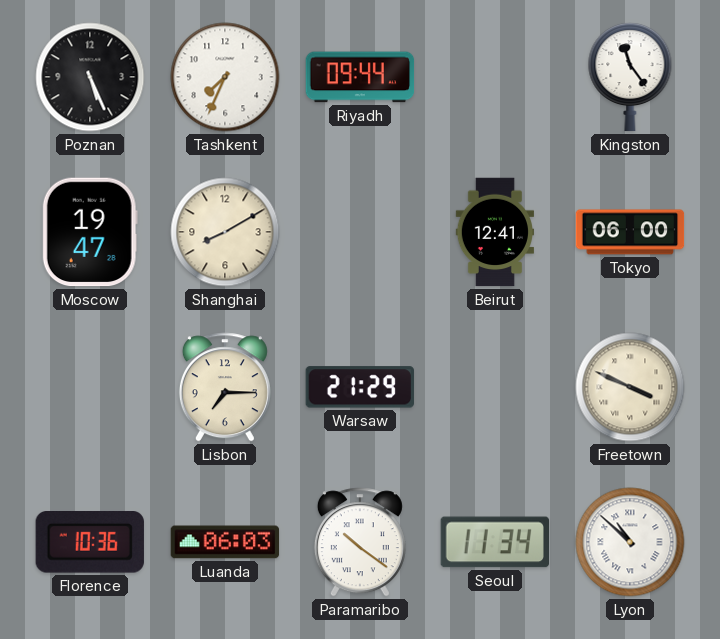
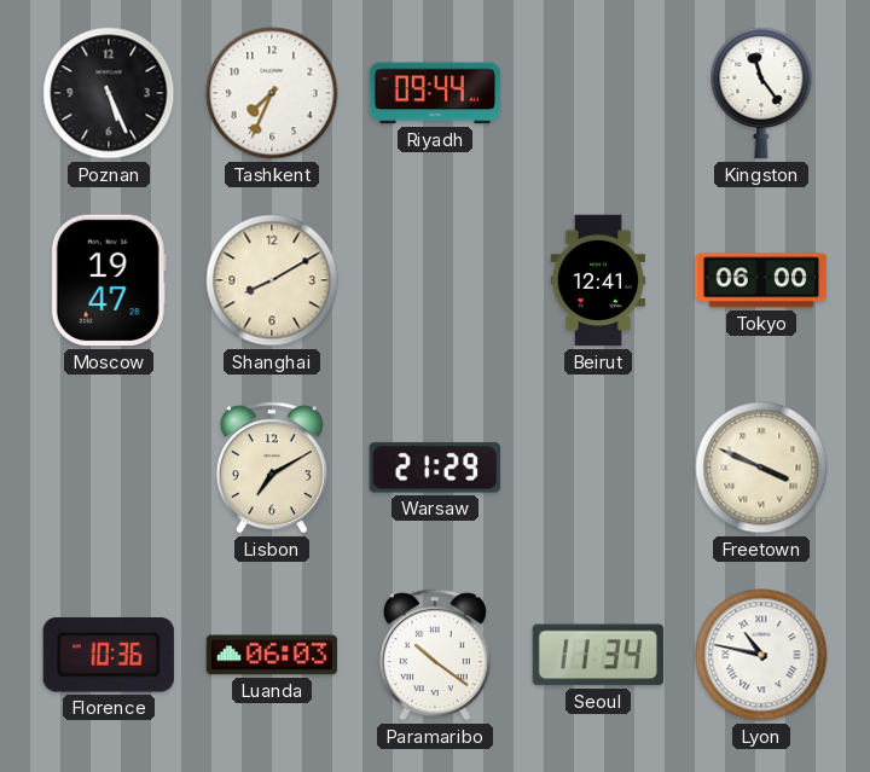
Lisbon: 7:15 -> 7:10 (272, 468)
Lyon: 10:52 -> 10:47 (761, 655)
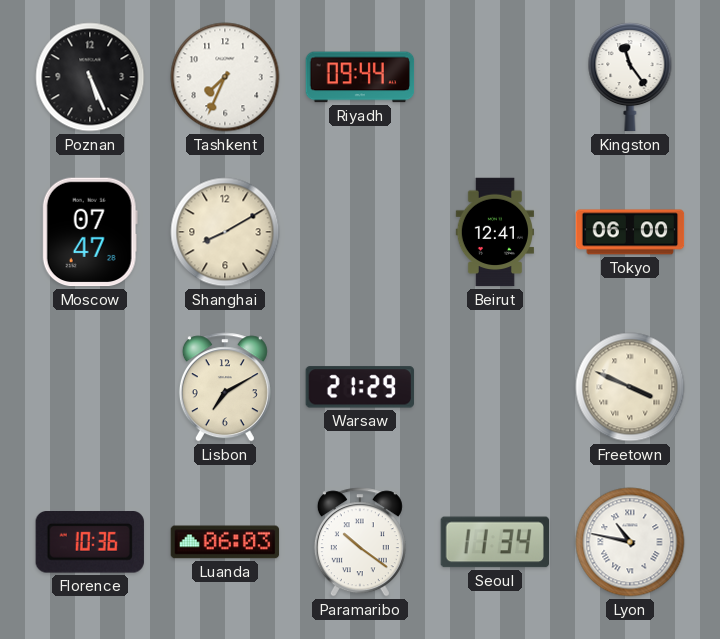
Moscow: 19:47 -> 07:47 (90, 232)
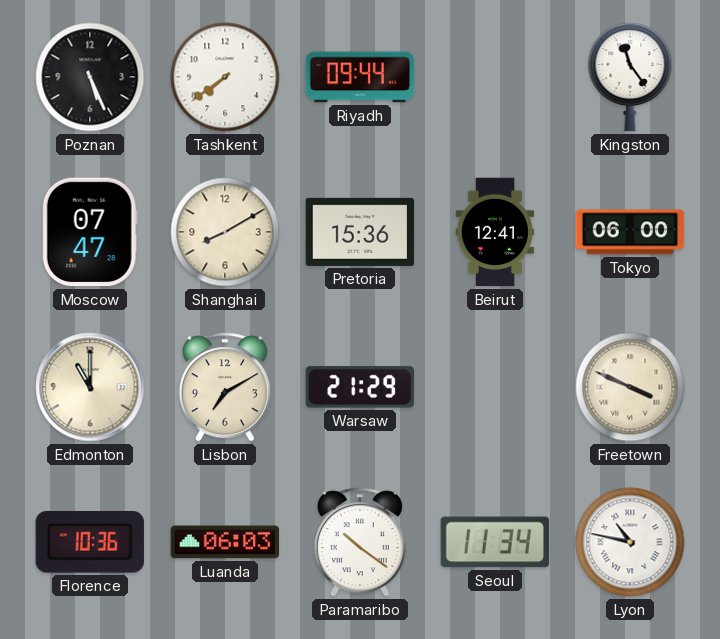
Tashkent: 7:34 -> 7:39 (225, 77)
Pretoria: none -> 15:36 (360, 232)
Edmonton: none -> 11:00 (90, 387)
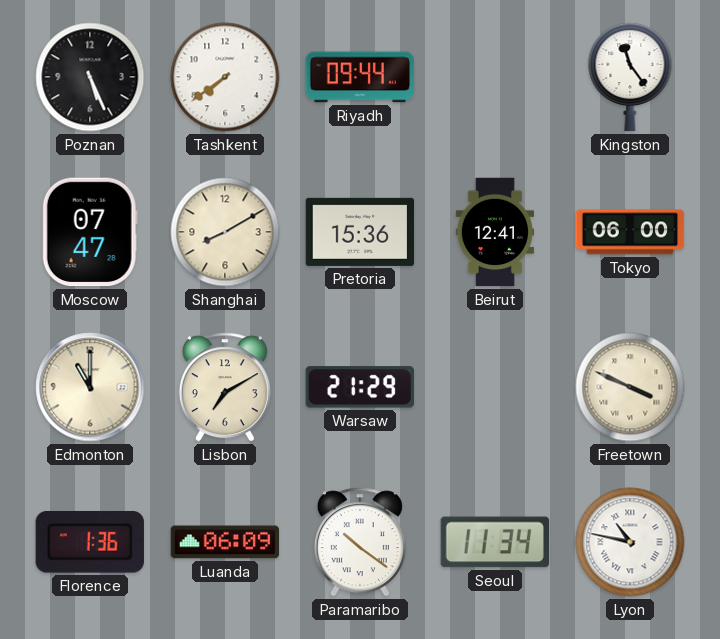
Florence: 10:36 -> 1:36 (90, 543)
Luanda: 06:03 -> 06:09 (225, 542)
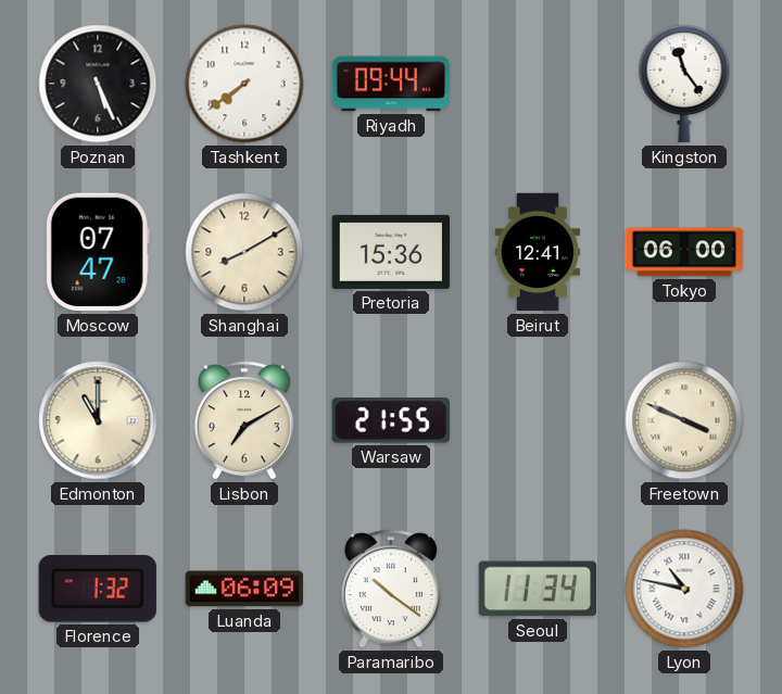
Warsaw: 21:29 -> 21:55 (390, 420)
Florence: 1:36 -> 1:32 (98, 590)
